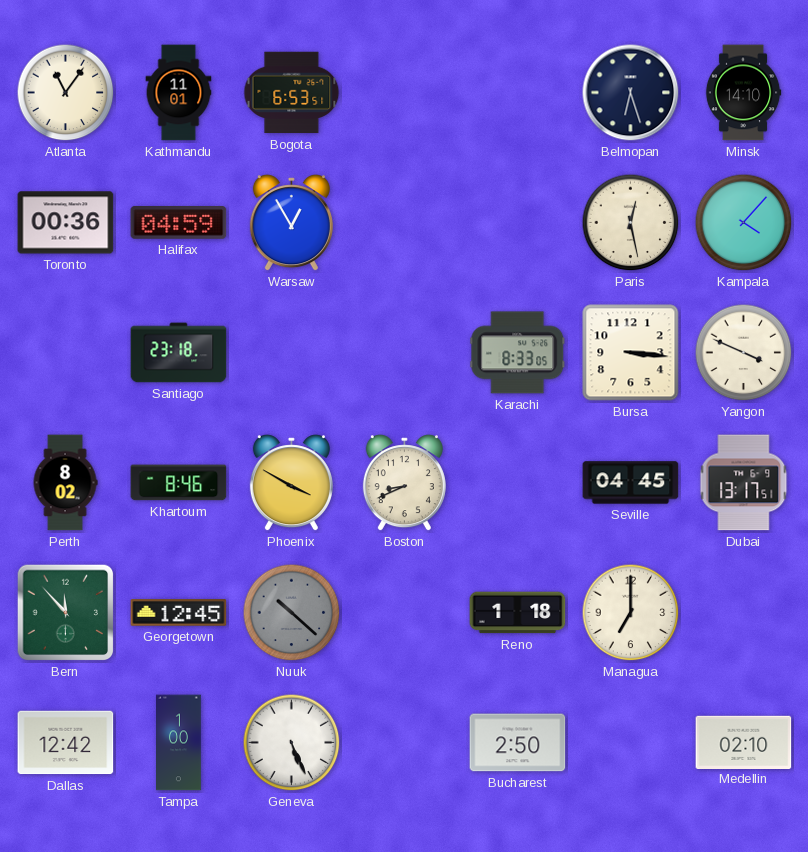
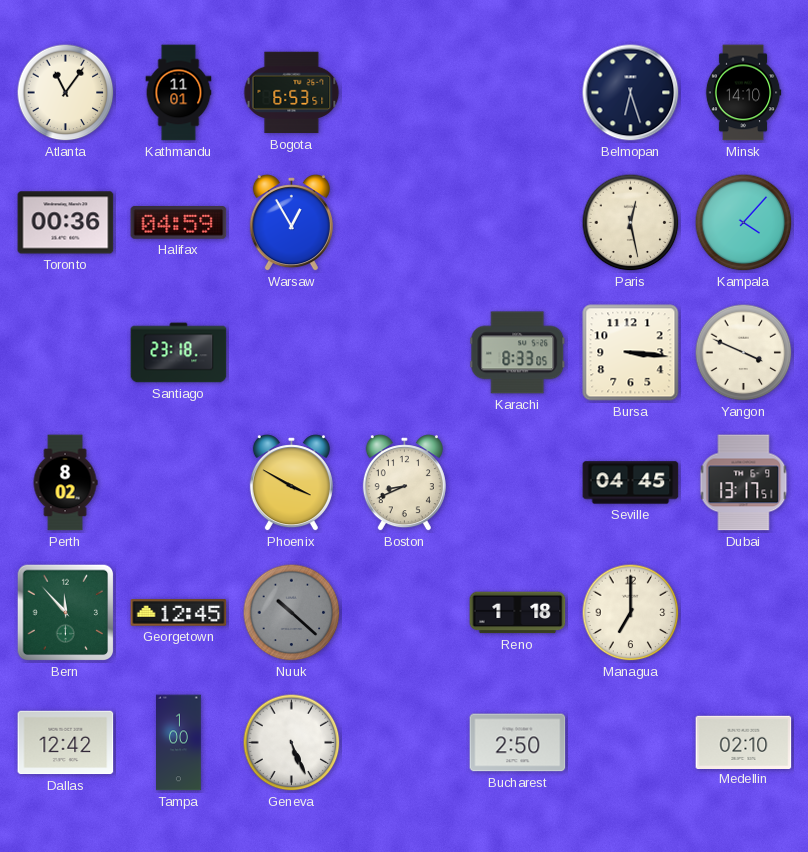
Khartoum: 8:46 -> none (179, 483)
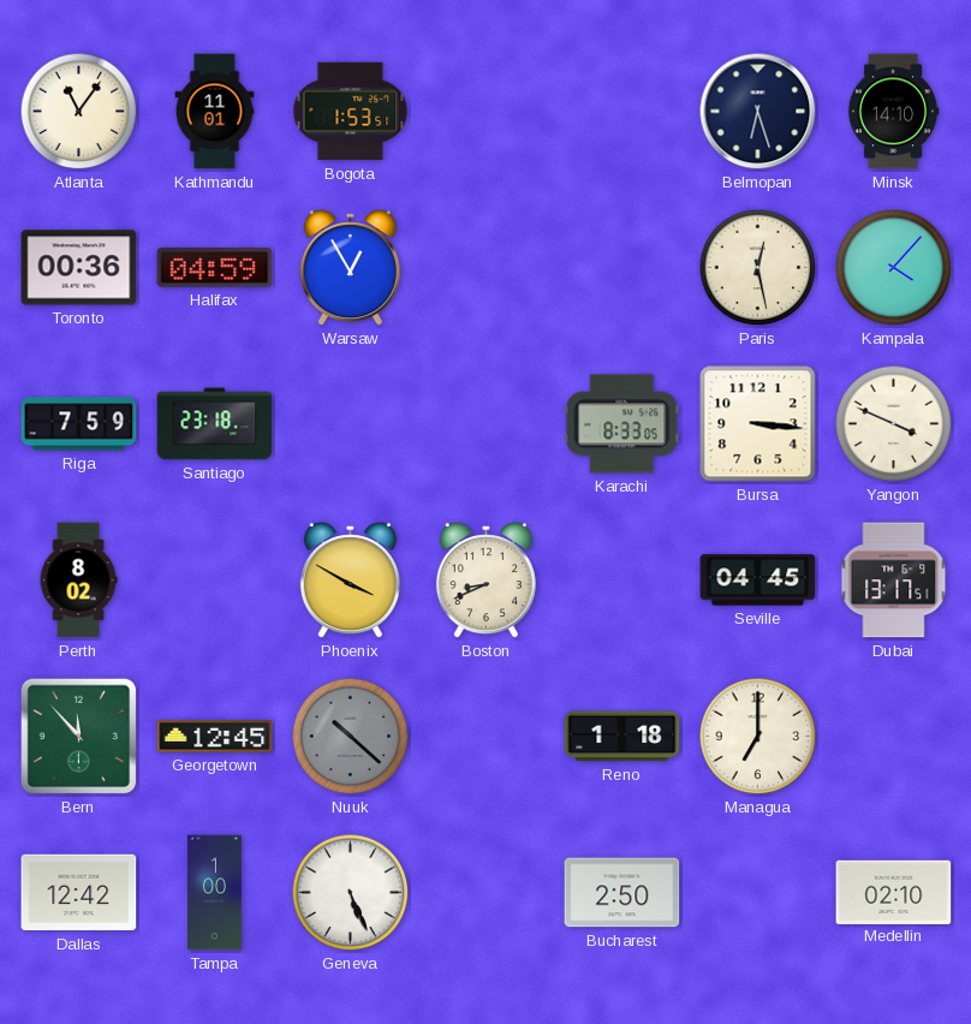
Bogota: 6:53 -> 1:53 (351, 112)
Riga: none -> 7:59 (79, 424)
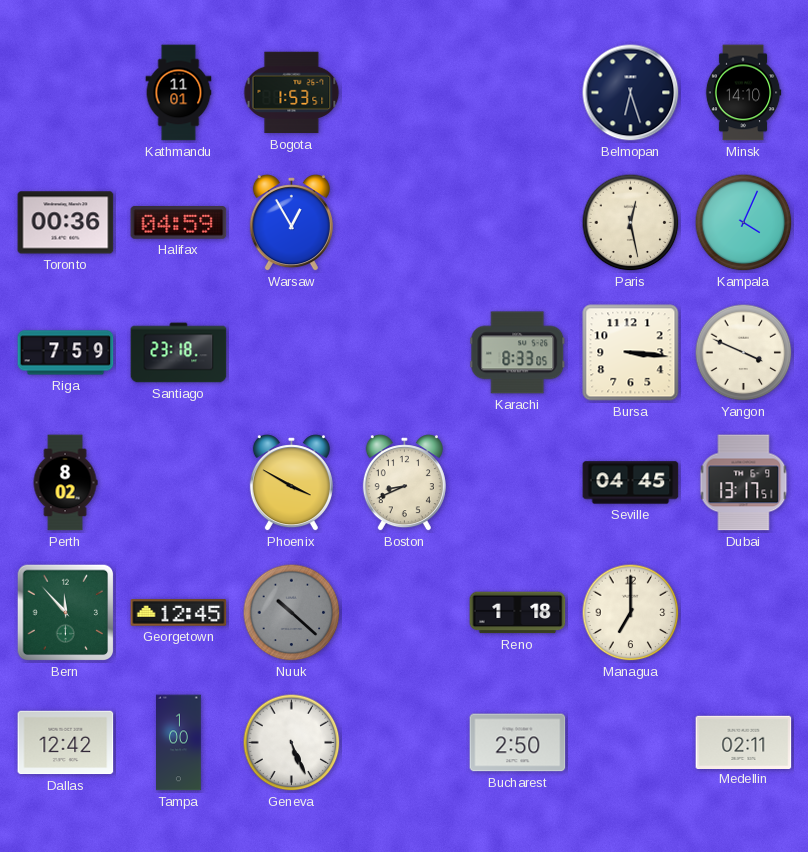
Atlanta: 11:06 -> none (79, 112)
Kampala: 4:07 -> 4:04 (744, 223)
Medellin: 02:10 -> 02:11 (744, 742)
